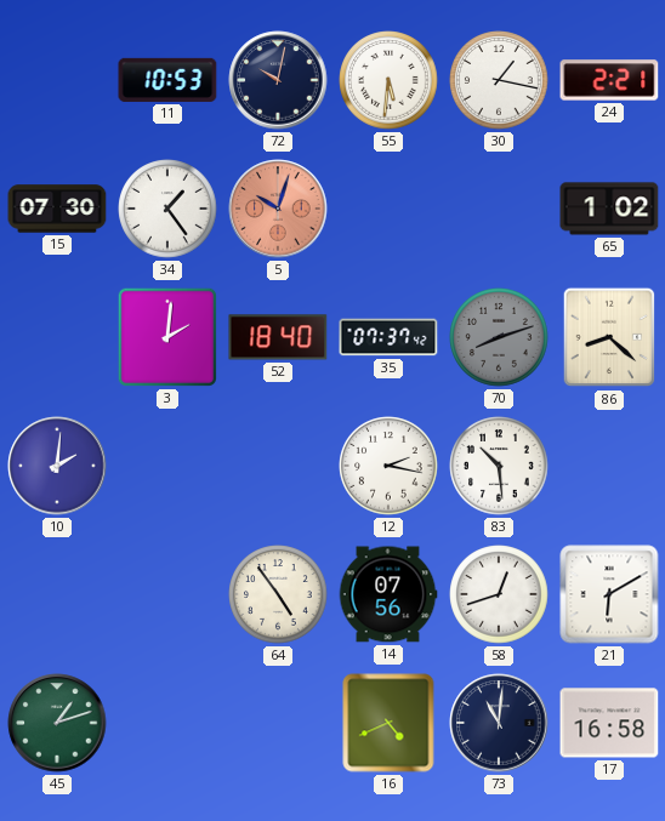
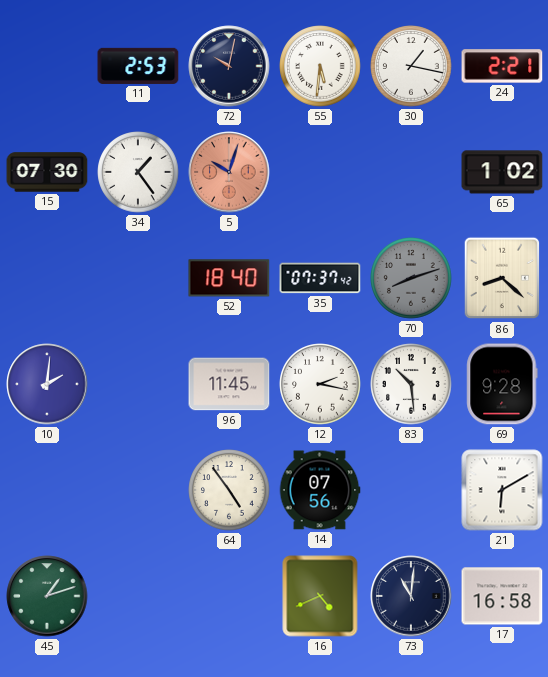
11: 10:53 -> 2:53 (138, 66)
3: 2:01 -> none (167, 337)
96: none -> 11:45 (229, 384)
69: none -> 9:28 (502, 384)
58: 12:42 -> none (499, 594)
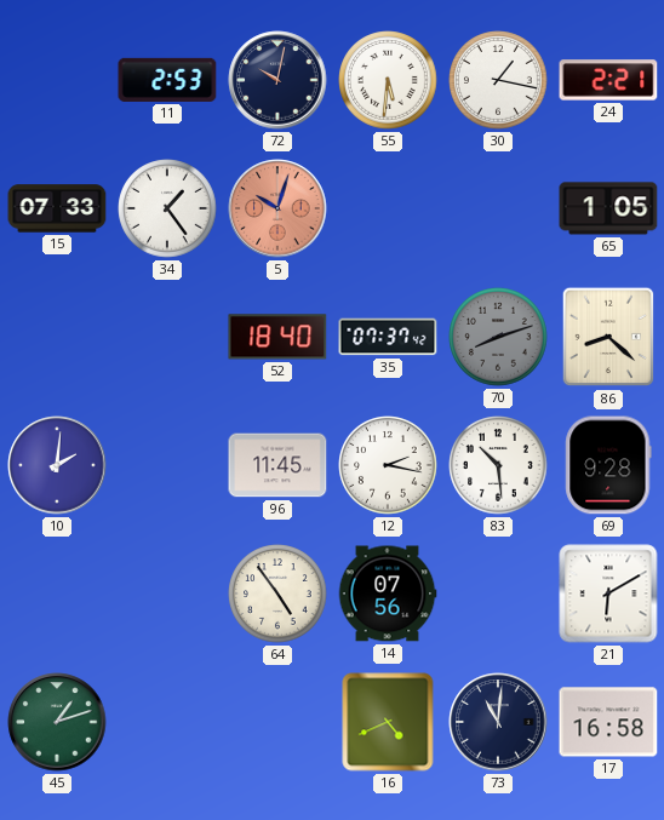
15: 07:30 -> 07:33 (57, 208)
65: 1:02 -> 1:05 (608, 208)
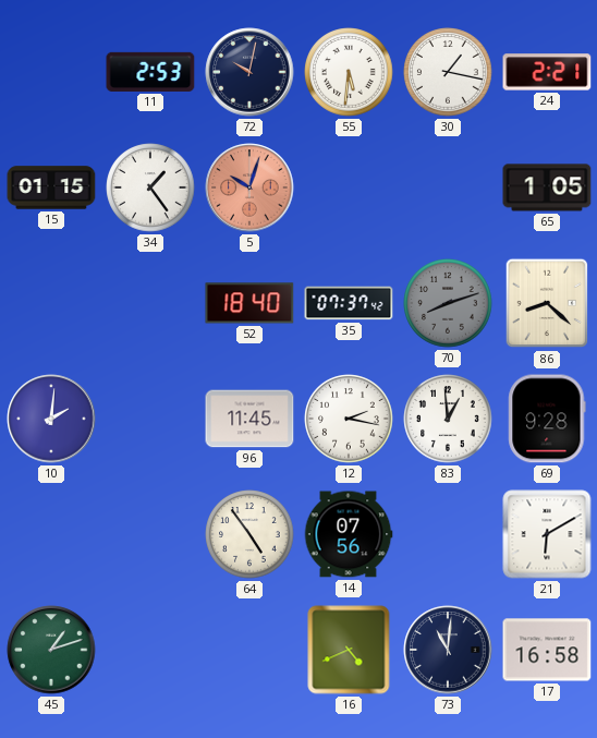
15: 07:33 -> 01:15 (51, 187)
83: 10:29 -> 12:59 (448, 419)
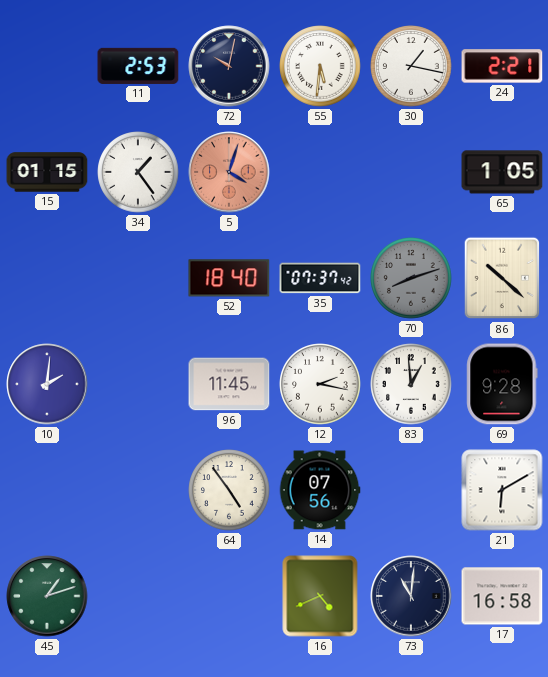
5: 10:03 -> 4:03 (229, 172)
86: 8:22 -> 10:22 (502, 278)
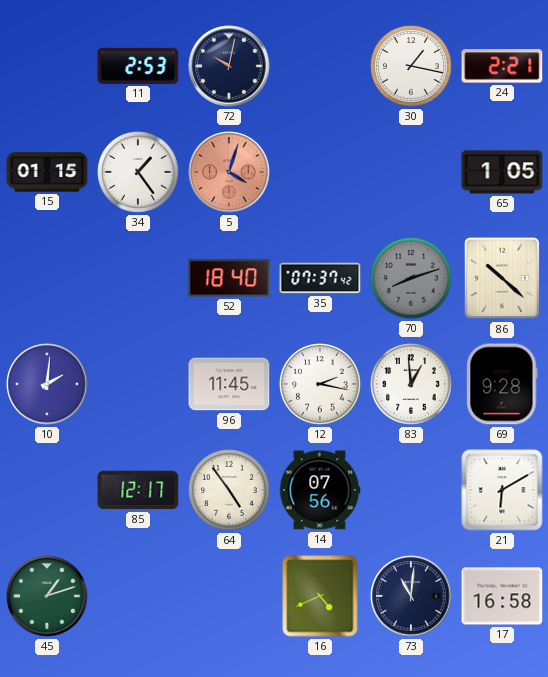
55: 5:31 -> none (320, 66)
85: none -> 12:17 (138, 490)
